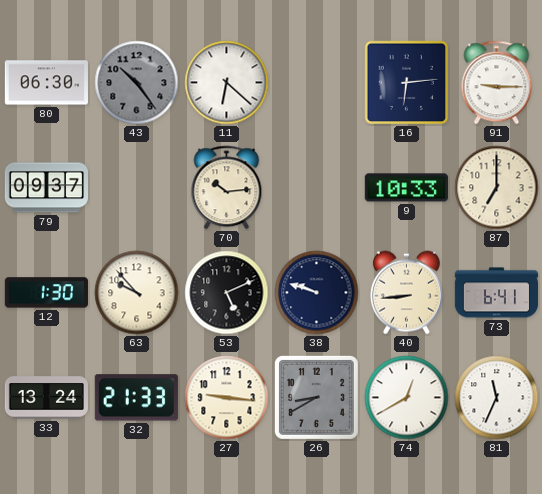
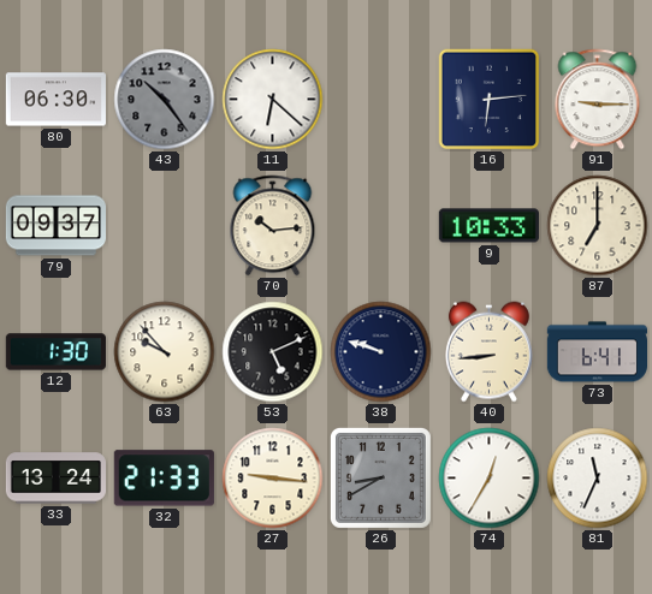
74: 12:40 -> 12:35 (490, 479)
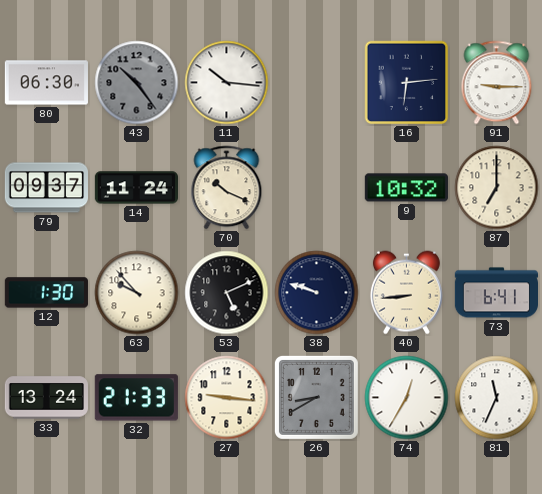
11: 6:22 -> 10:16 (227, 83)
14: none -> 11:24 (136, 188)
70: 10:14 -> 10:19 (227, 188)
9: 10:33 -> 10:32 (406, 188)
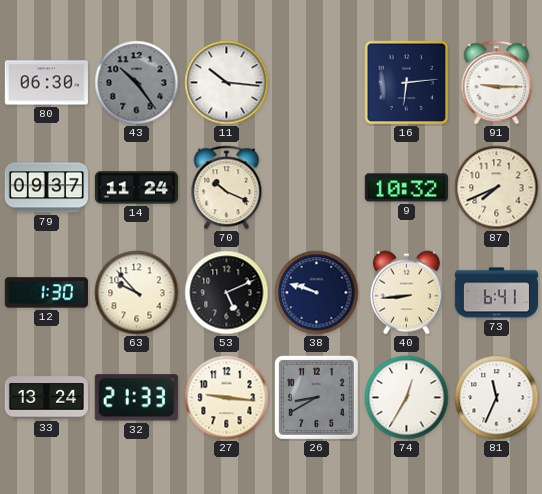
87: 7:00 -> 7:41 (497, 188)
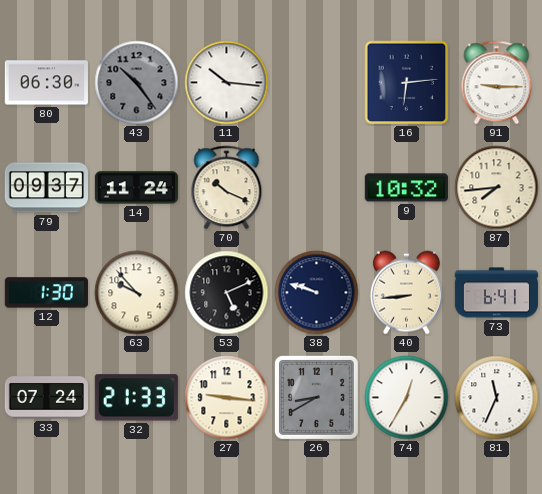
87: 7:41 -> 7:44 (497, 188)
33: 13:24 -> 07:24 (46, 398)
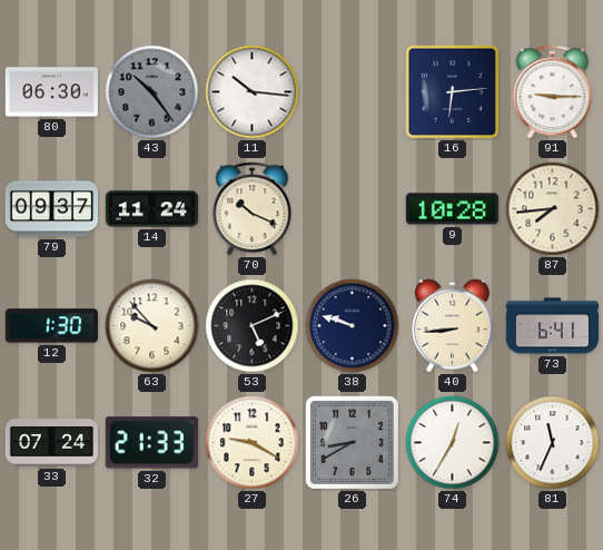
9: 10:32 -> 10:28 (452, 209)
27: 9:16 -> 9:20 (253, 443)
